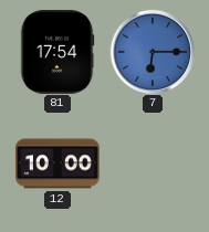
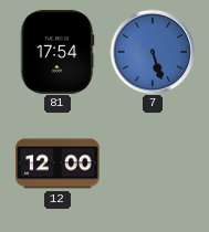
7: 6:15 -> 5:27 (153, 52)
12: 10:00 -> 12:00 (58, 164)
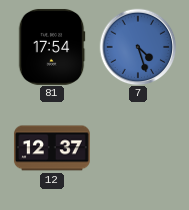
7: 5:27 -> 4:27 (138, 47)
12: 12:00 -> 12:37 (52, 148)
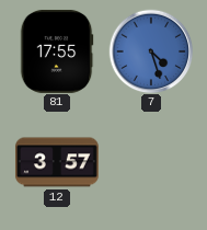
81: 17:54 -> 17:55 (57, 51)
12: 12:37 -> 3:57 (57, 162)
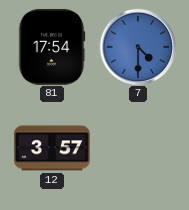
81: 17:55 -> 17:54 (52, 47)
7: 4:27 -> 4:30 (138, 47)
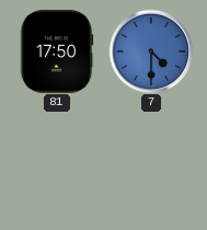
81: 17:54 -> 17:50 (57, 51)
12: 3:57 -> none (52, 148)
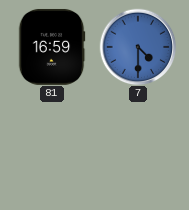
81: 17:50 -> 16:59 (52, 47)
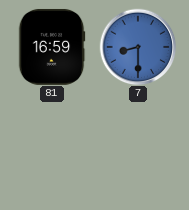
7: 4:30 -> 8:30 (138, 47)
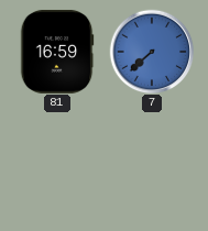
7: 8:30 -> 7:38 (152, 52)
